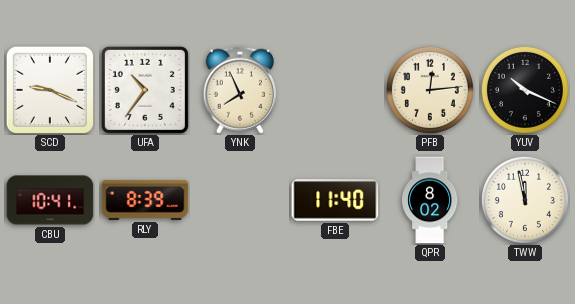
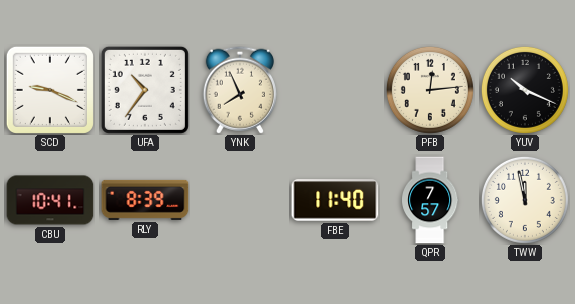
QPR: 8:02 -> 7:57 (431, 200)
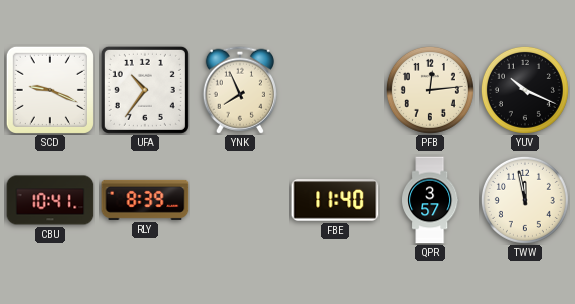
QPR: 7:57 -> 3:57 (431, 200)
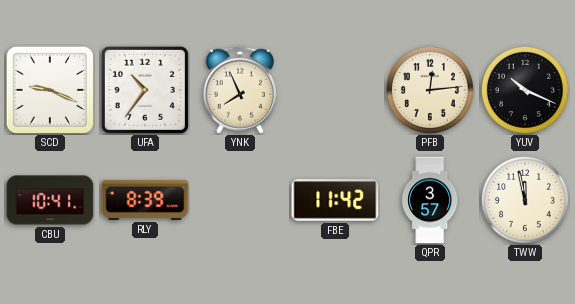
FBE: 11:40 -> 11:42 (335, 200)
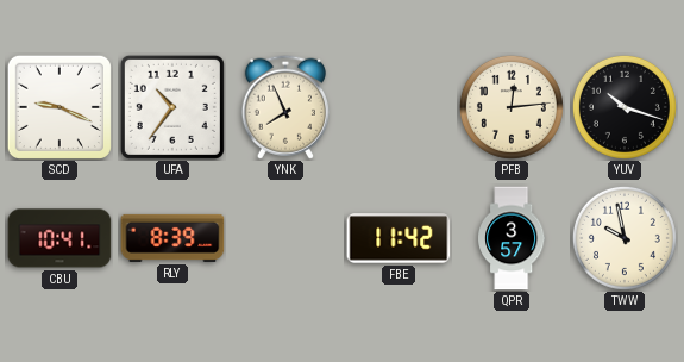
YUV: 10:19 -> 10:18 (625, 107)
TWW: 11:58 -> 9:58 (625, 238)
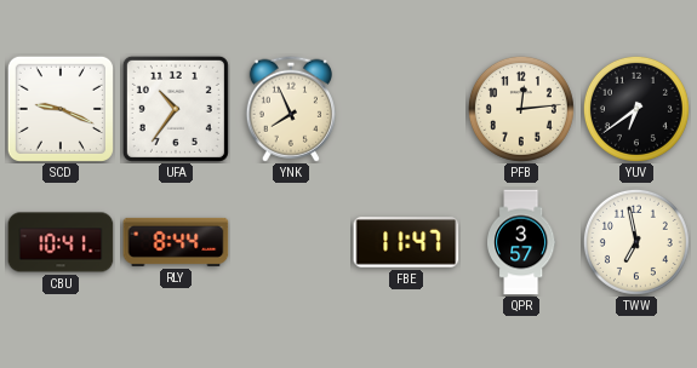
YUV: 10:18 -> 6:39 (636, 109)
RLY: 8:39 -> 8:44 (176, 242)
FBE: 11:42 -> 11:47 (406, 242)
TWW: 9:58 -> 6:58 (636, 242)
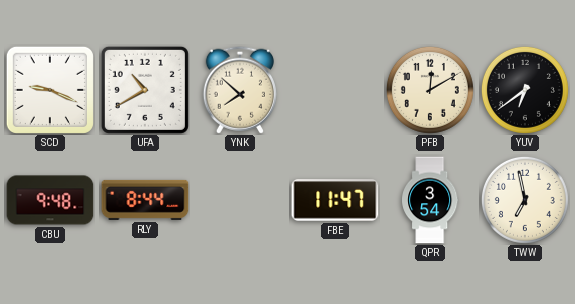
UFA: 10:36 -> 10:40 (145, 90)
YNK: 7:56 -> 7:52 (240, 90)
PFB: 12:14 -> 12:10 (430, 90)
CBU: 10:41 -> 9:48 (50, 200)
QPR: 3:57 -> 3:54 (431, 200)
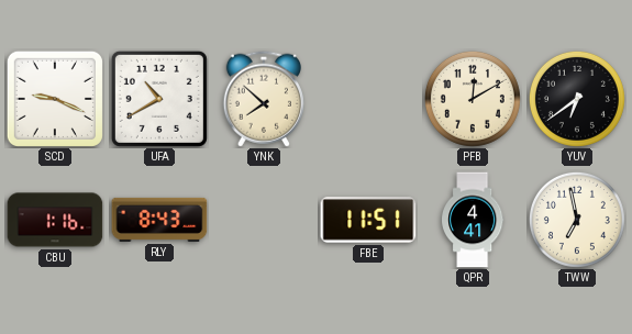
CBU: 9:48 -> 1:16 (55, 220)
RLY: 8:44 -> 8:43 (159, 220)
FBE: 11:47 -> 11:51 (368, 220)
QPR: 3:54 -> 4:41 (474, 220)
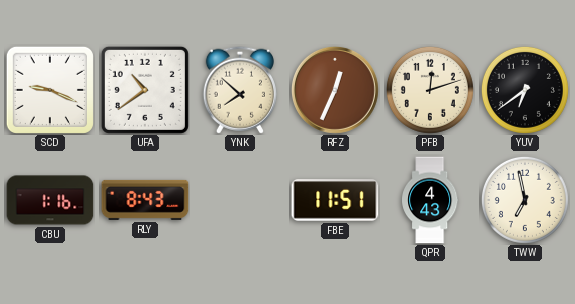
UFA: 10:40 -> 10:39 (145, 90)
RFZ: none -> 12:34 (335, 90)
PFB: 12:10 -> 12:12 (430, 90)
QPR: 4:41 -> 4:43 (431, 200)
